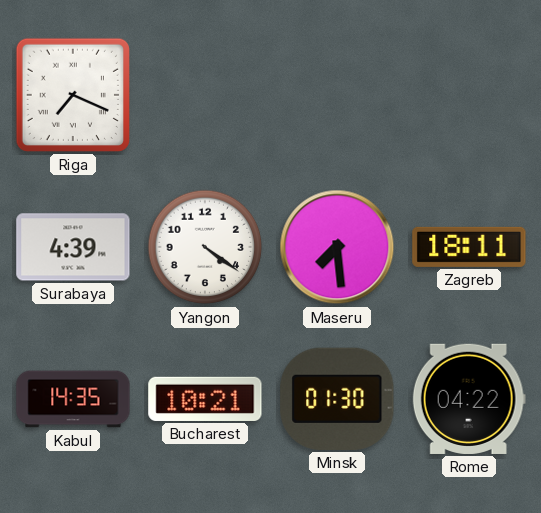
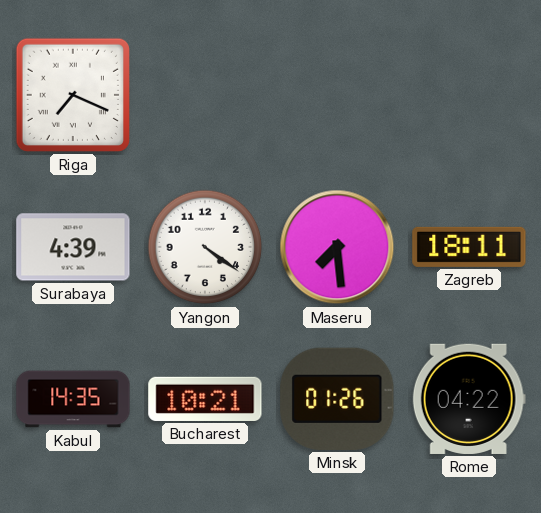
Minsk: 01:30 -> 01:26 (337, 399)
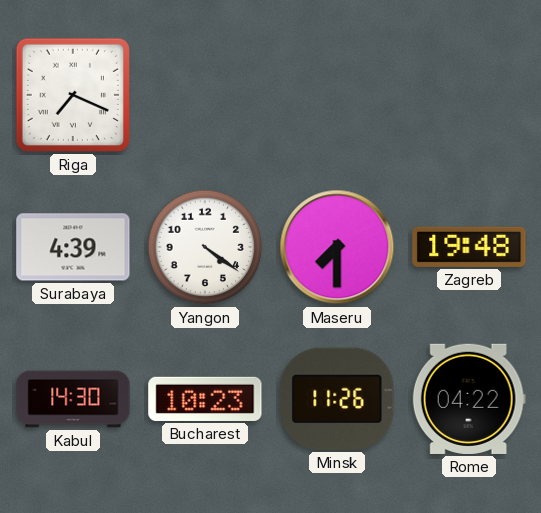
Maseru: 7:29 -> 7:30 (337, 247)
Zagreb: 18:11 -> 19:48 (469, 247)
Kabul: 14:35 -> 14:30 (73, 399)
Bucharest: 10:21 -> 10:23 (205, 399)
Minsk: 01:26 -> 11:26 (337, 399)
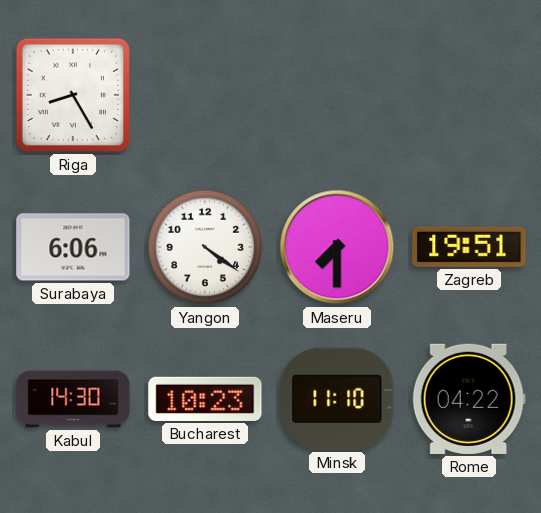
Riga: 7:19 -> 8:25 (73, 95)
Surabaya: 4:39 -> 6:06 (73, 247)
Zagreb: 19:48 -> 19:51 (469, 247)
Minsk: 11:26 -> 11:10 (337, 399)
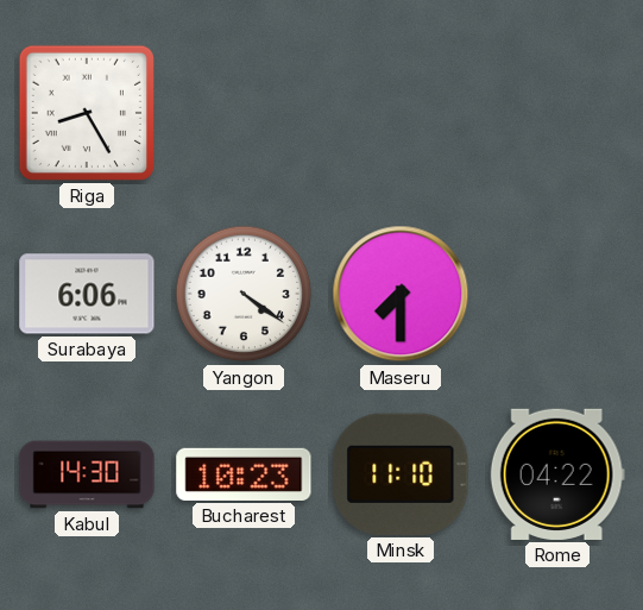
Zagreb: 19:51 -> none (469, 247)
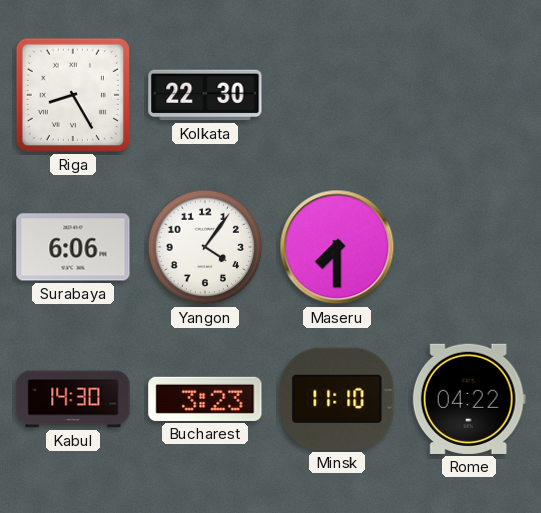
Kolkata: none -> 22:30 (205, 95)
Yangon: 4:21 -> 4:06 (205, 247)
Bucharest: 10:23 -> 3:23 (205, 399)
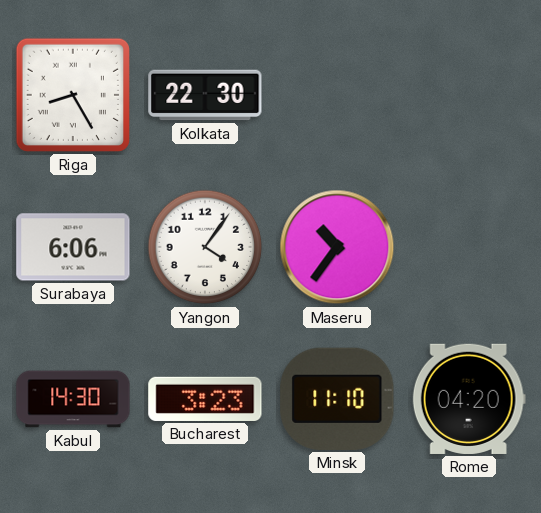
Maseru: 7:30 -> 10:36 (337, 247)
Rome: 04:22 -> 04:20 (469, 399)
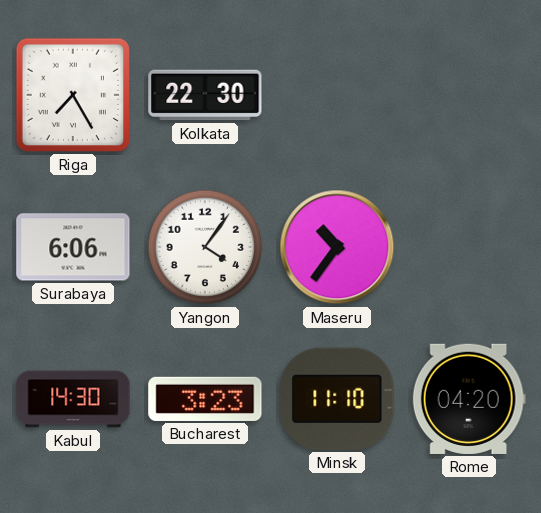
Riga: 8:25 -> 7:25 (73, 95)
